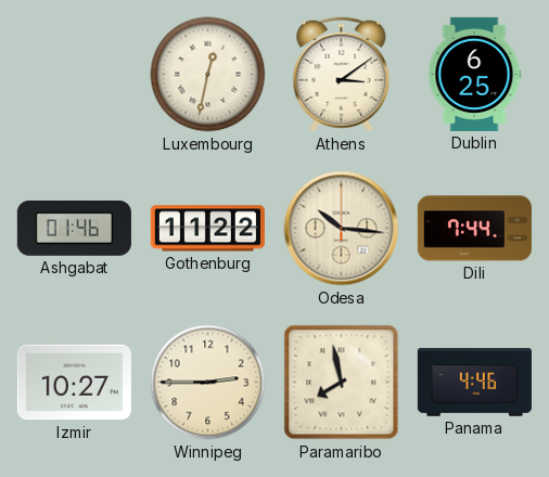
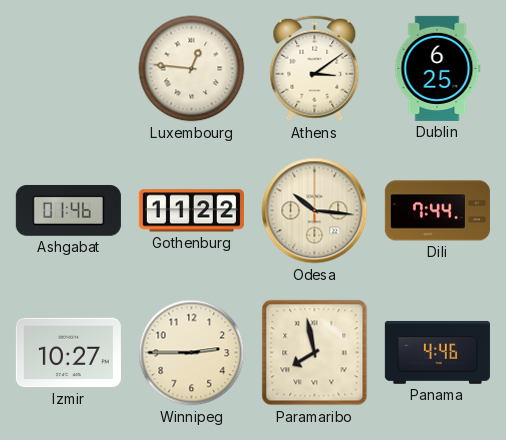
Luxembourg: 12:32 -> 12:46 (192, 69)
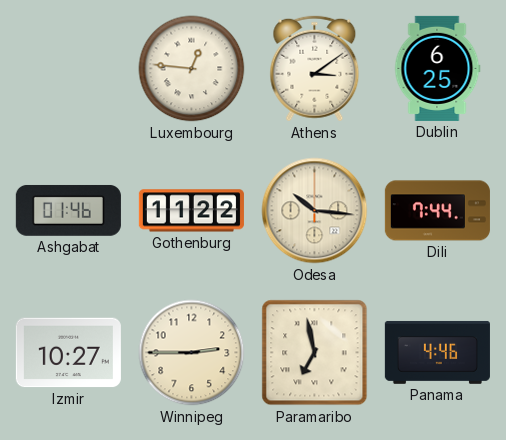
Paramaribo: 7:58 -> 6:58 (315, 353)
